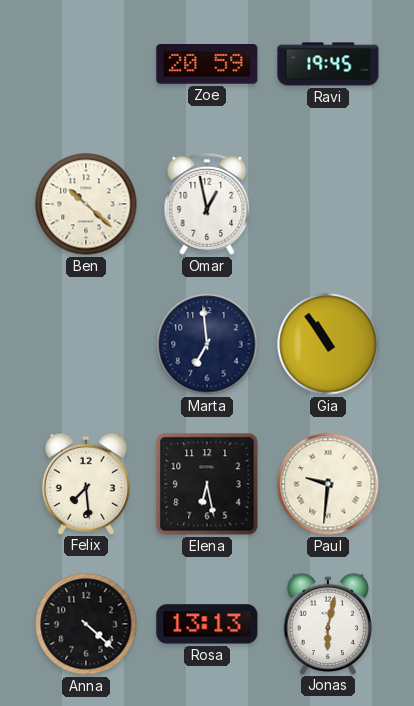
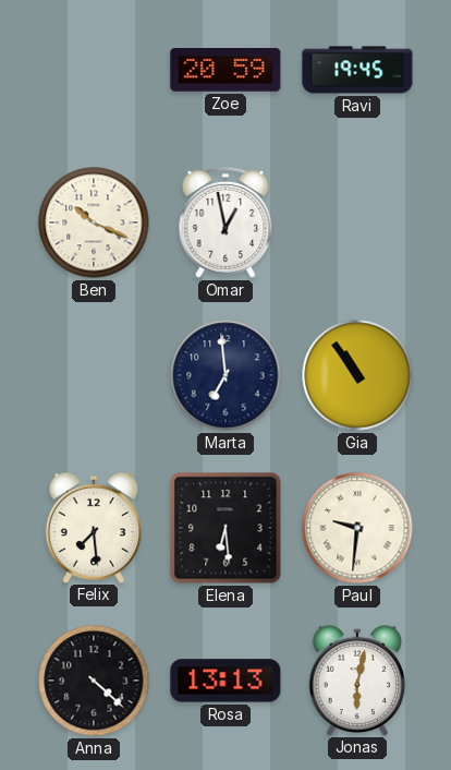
Ben: 10:22 -> 10:19 (94, 222)
Elena: 6:28 -> 6:29 (225, 528)
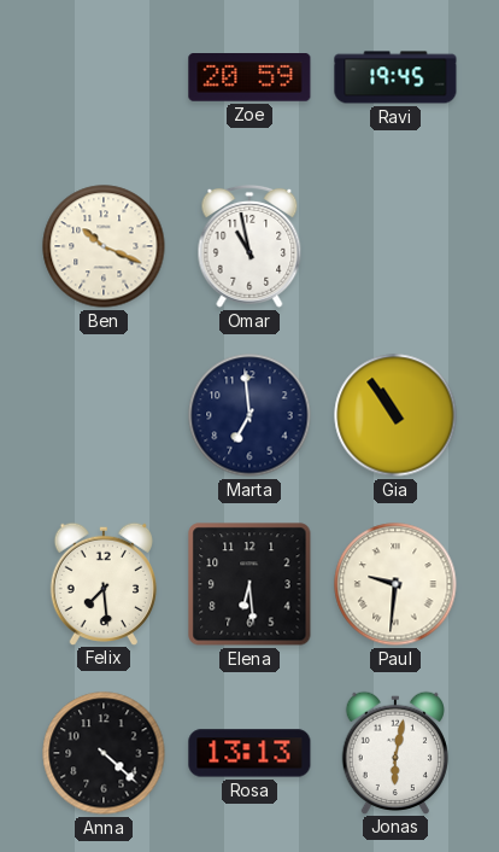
Omar: 12:58 -> 10:58 (249, 246)
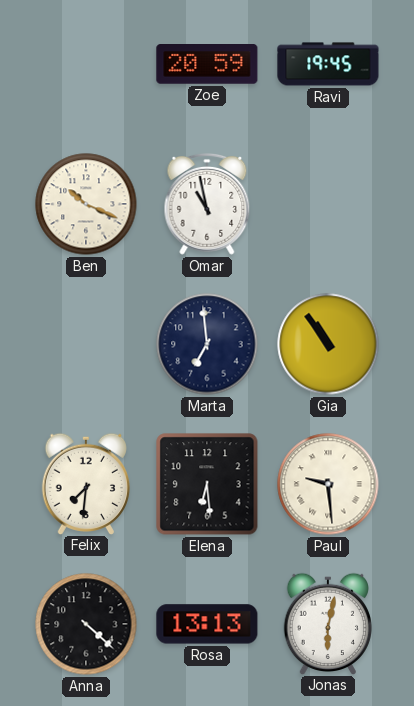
Felix: 7:29 -> 7:31 (85, 483)
Paul: 9:31 -> 9:29 (328, 484)
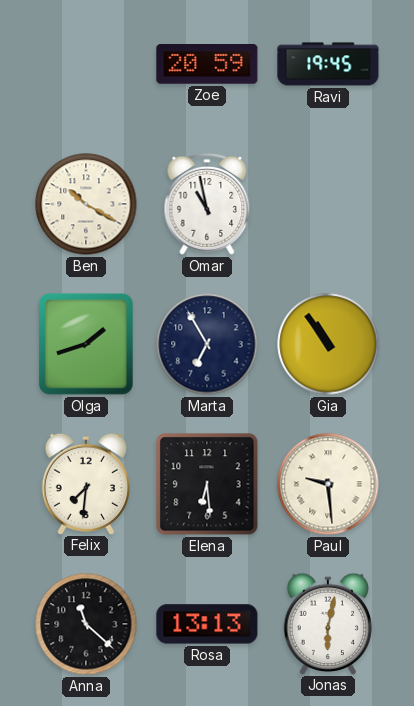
Ben: 10:19 -> 10:20 (86, 204)
Olga: none -> 1:42 (86, 344)
Marta: 6:59 -> 6:55 (207, 344)
Anna: 4:22 -> 11:22 (86, 624)
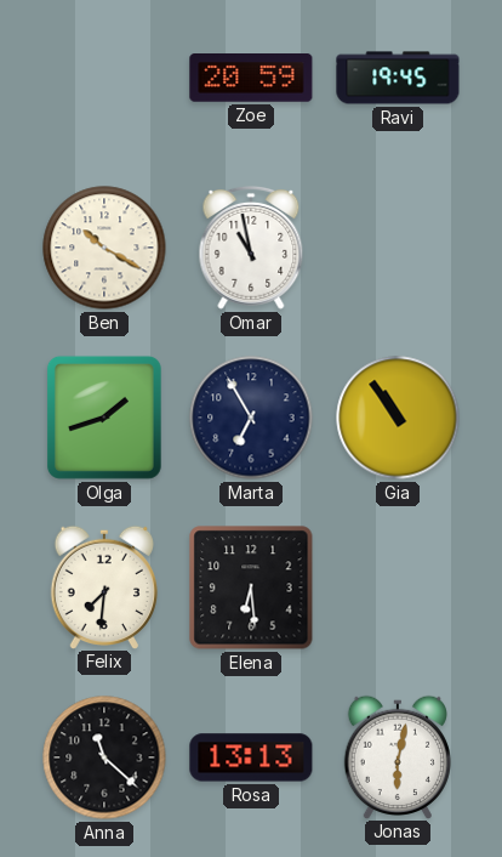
Paul: 9:29 -> none (328, 484)
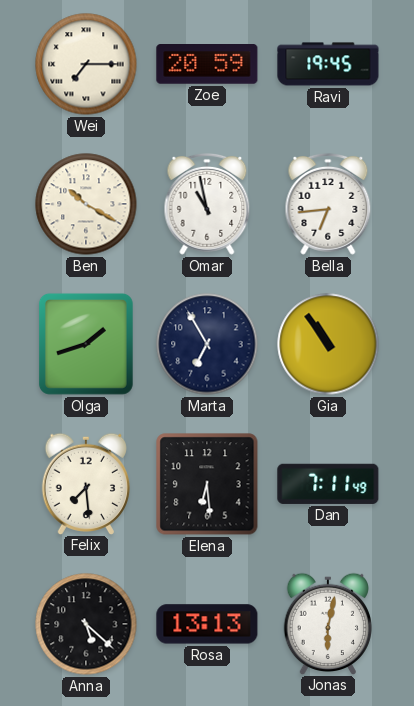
Wei: none -> 7:15 (86, 64)
Bella: none -> 6:44 (328, 204)
Felix: 7:31 -> 7:29 (85, 483)
Dan: none -> 7:11 (328, 484)
Anna: 11:22 -> 5:22 (86, 624)
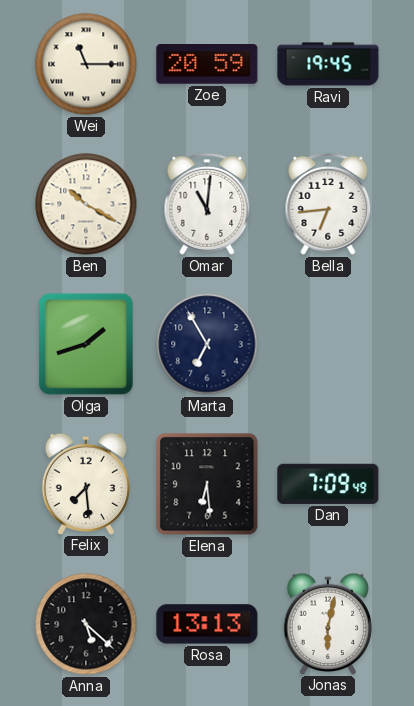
Wei: 7:15 -> 11:15 (86, 64)
Omar: 10:58 -> 11:01 (207, 204)
Gia: 10:54 -> none (328, 344)
Dan: 7:11 -> 7:09 (328, 484)
